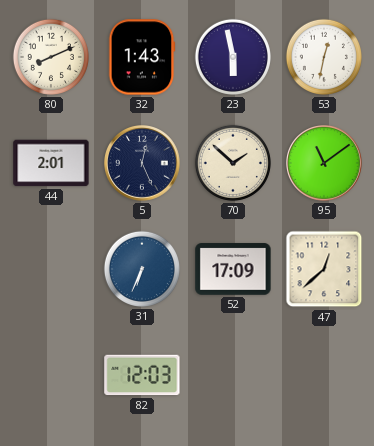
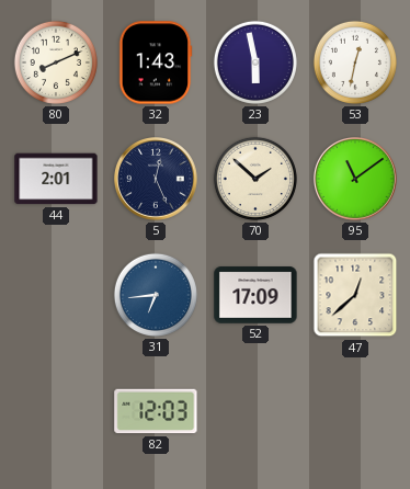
31: 6:34 -> 6:44 (156, 295)
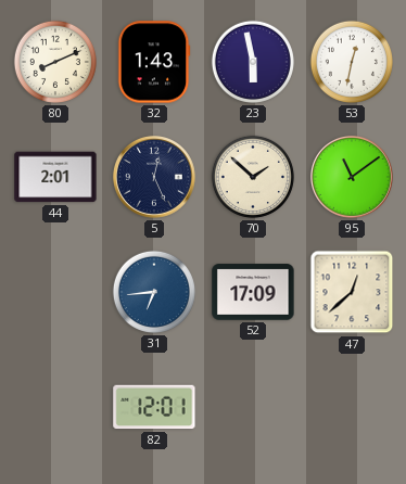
82: 12:03 -> 12:01 (154, 407)
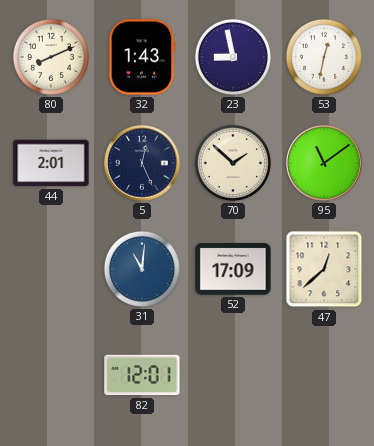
23: 5:58 -> 8:58 (233, 57)
31: 6:44 -> 11:01 (142, 269)
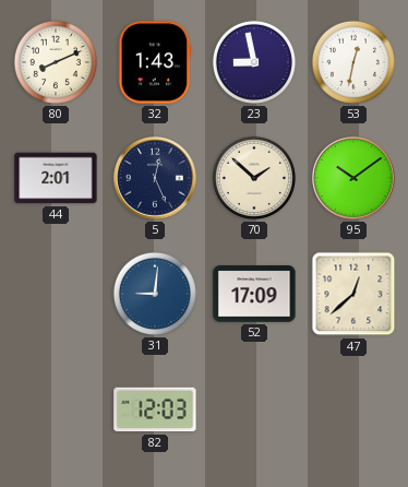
95: 11:09 -> 10:09 (355, 179)
31: 11:01 -> 9:01 (155, 294)
82: 12:01 -> 12:03 (155, 409)
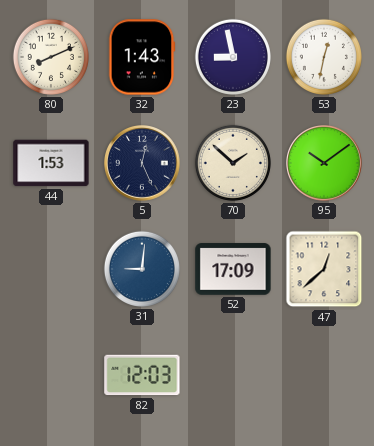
44: 2:01 -> 1:53 (51, 163)
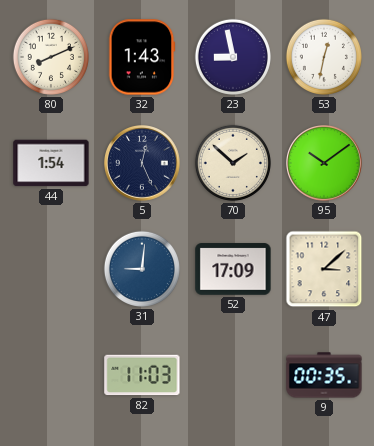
44: 1:53 -> 1:54 (51, 163)
47: 12:38 -> 3:08 (324, 269)
82: 12:03 -> 11:03 (142, 375)
9: none -> 00:35 (324, 375)
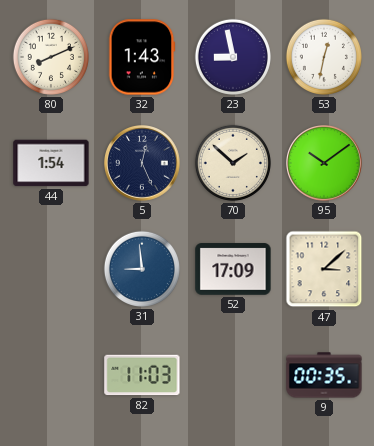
31: 9:01 -> 8:59 (142, 269)
